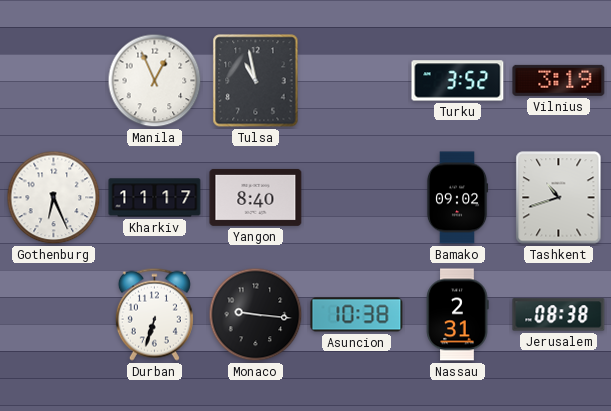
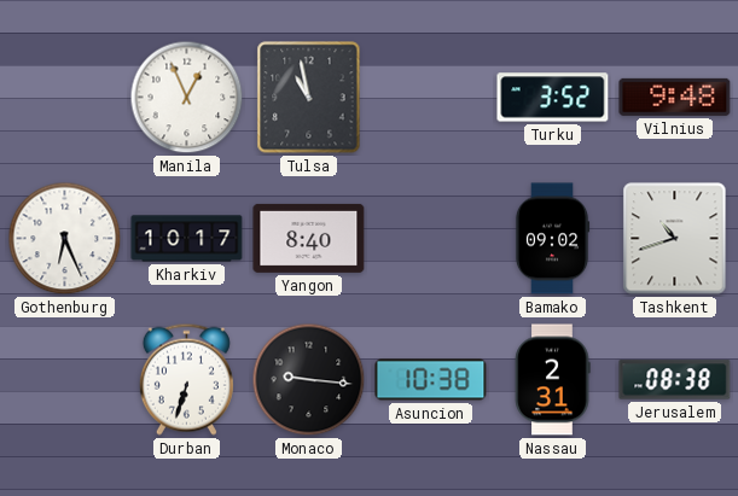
Vilnius: 3:19 -> 9:48 (675, 97)
Kharkiv: 11:17 -> 10:17 (187, 239)
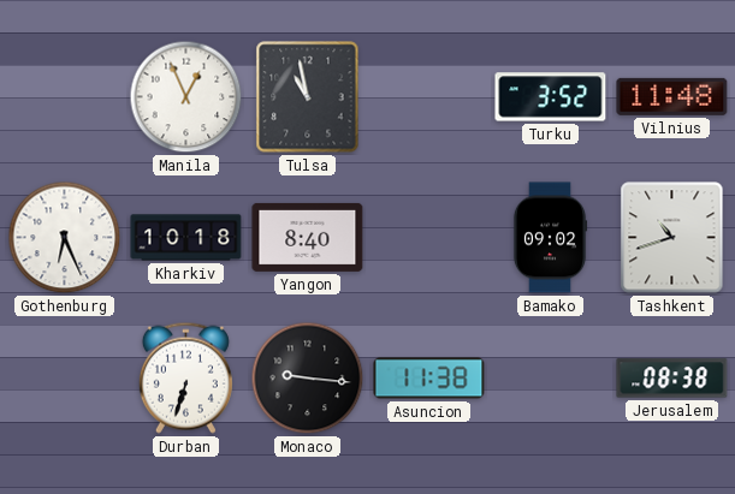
Vilnius: 9:48 -> 11:48 (672, 96)
Kharkiv: 10:17 -> 10:18 (186, 238)
Asuncion: 10:38 -> 11:38 (429, 379)
Nassau: 2:31 -> none (552, 380)
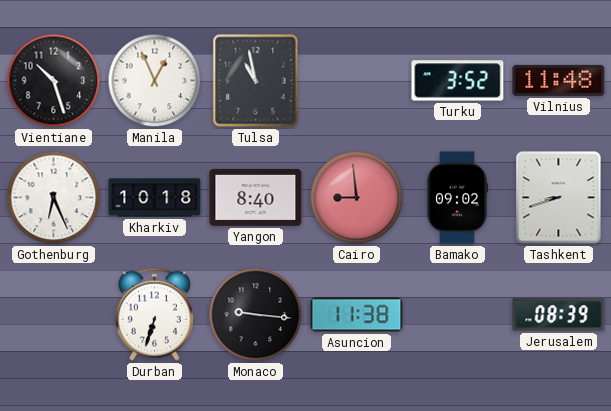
Vientiane: none -> 10:27 (54, 81)
Cairo: none -> 8:59 (357, 198)
Tashkent: 10:42 -> 8:42 (559, 198)
Jerusalem: 08:38 -> 08:39 (559, 315)
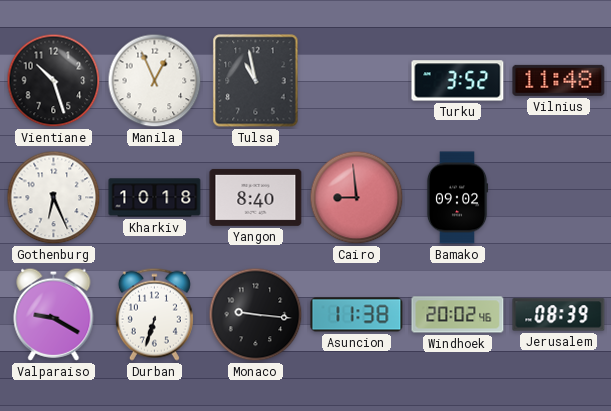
Tashkent: 8:42 -> none (559, 198)
Valparaiso: none -> 9:20 (54, 314)
Windhoek: none -> 20:02 (458, 315)
